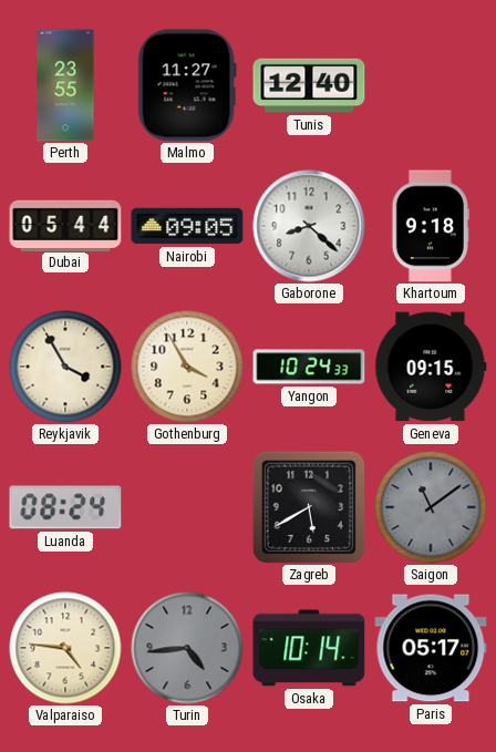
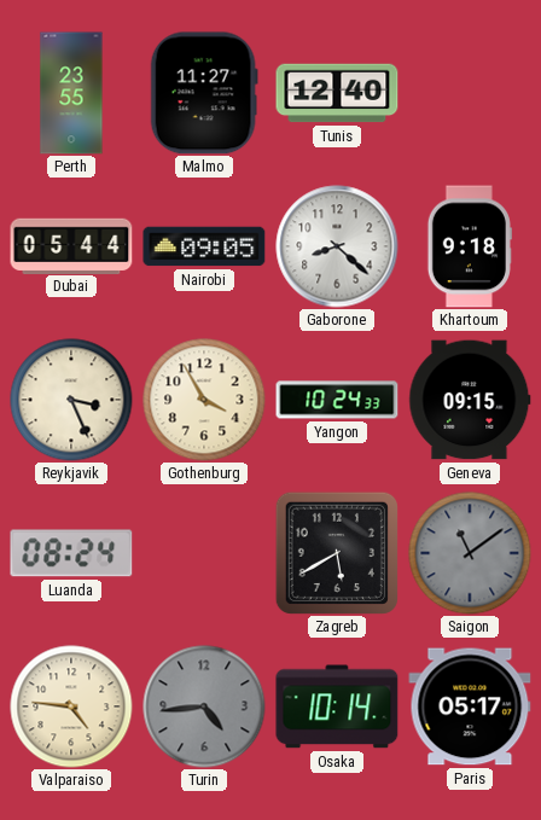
Reykjavik: 3:55 -> 3:26 (71, 400)
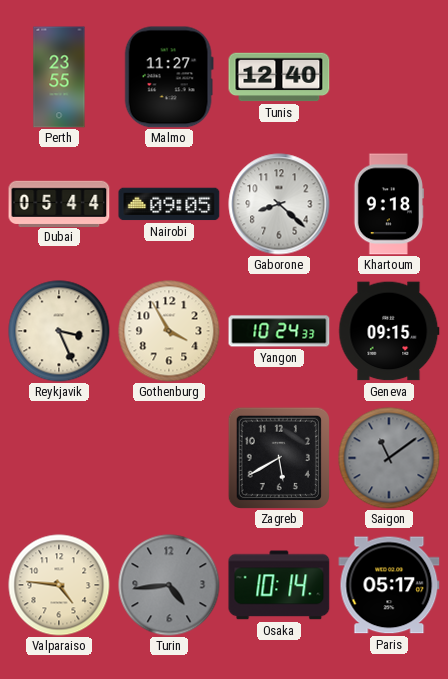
Luanda: 08:24 -> none (71, 553)
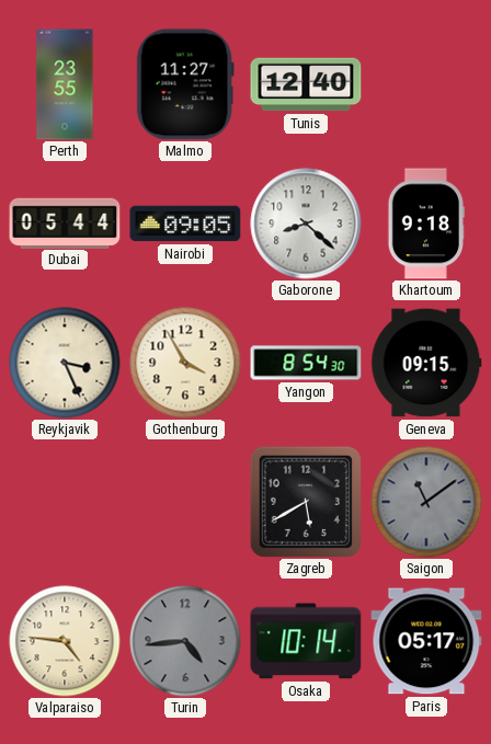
Yangon: 10:24 -> 8:54 (306, 363)
